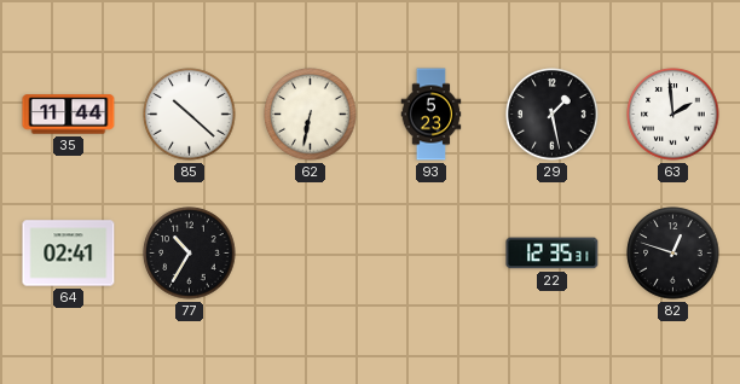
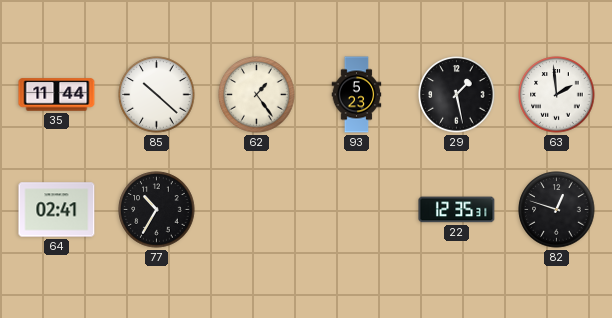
62: 6:32 -> 1:24 (257, 95)
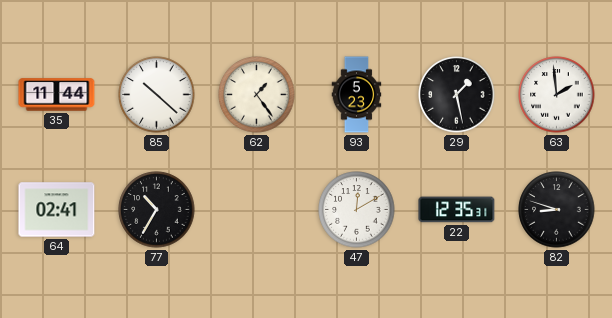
47: none -> 12:10 (357, 210)
82: 12:48 -> 8:48 (557, 210)
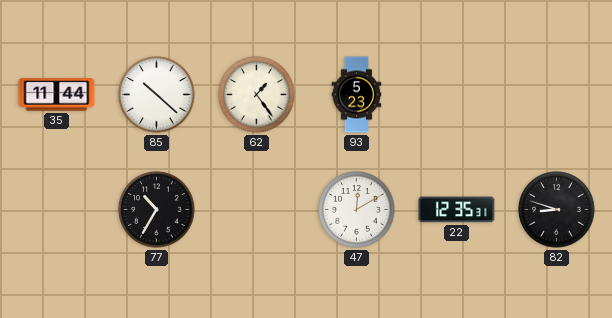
29: 1:28 -> none (457, 95)
63: 1:59 -> none (557, 95)
64: 02:41 -> none (57, 210)
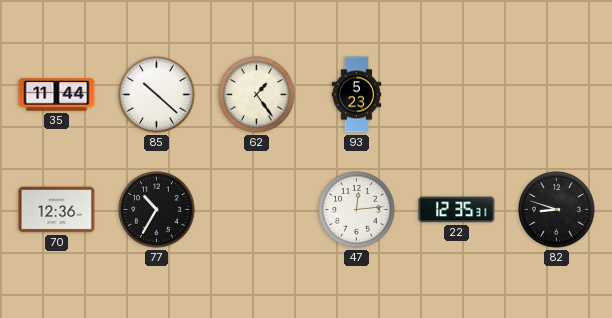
70: none -> 12:36 (57, 210)
47: 12:10 -> 12:14 (357, 210)
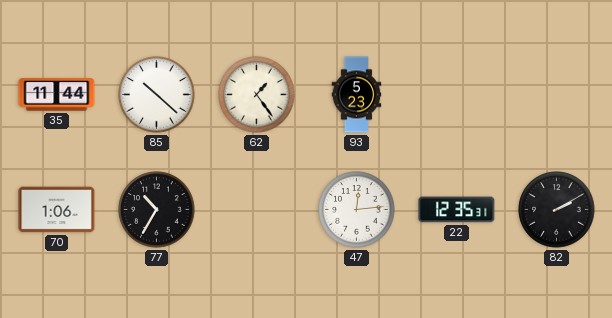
70: 12:36 -> 1:06 (57, 210)
82: 8:48 -> 2:10 (557, 210)
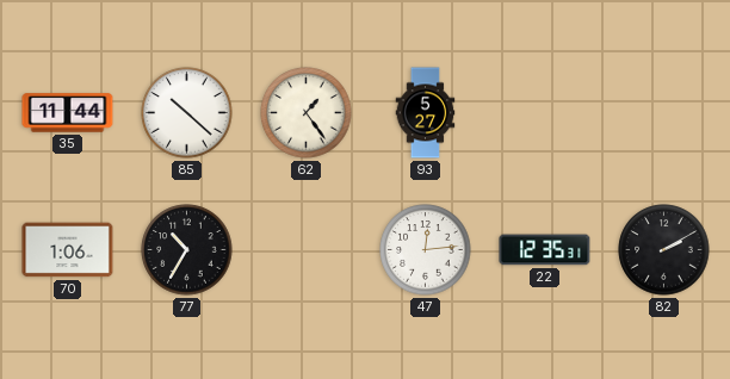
93: 5:23 -> 5:27 (426, 113)
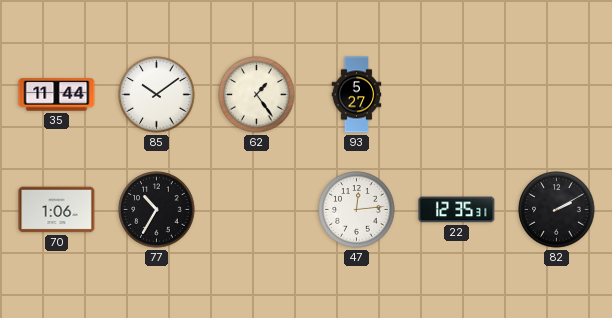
85: 10:22 -> 10:09 (157, 95)
